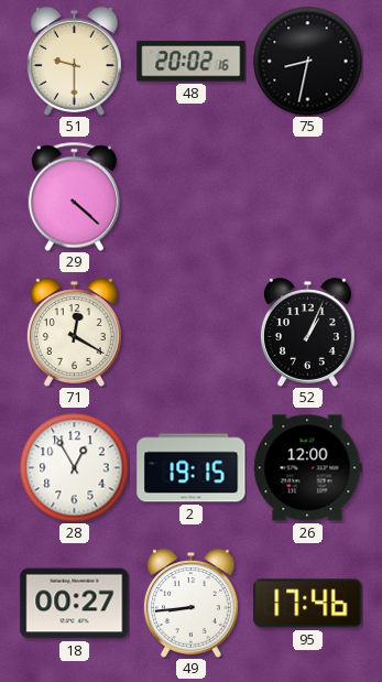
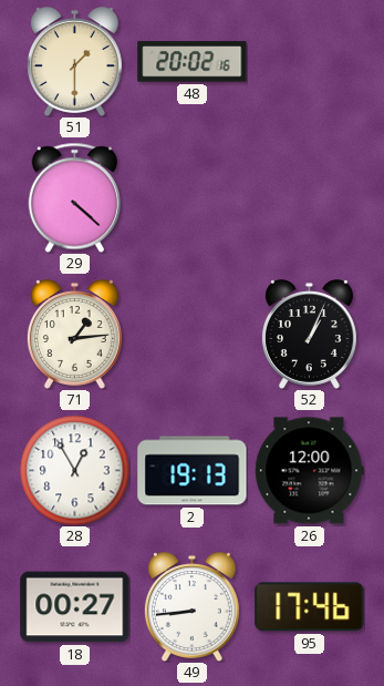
51: 9:30 -> 1:30 (74, 62)
75: 8:32 -> none (308, 62)
71: 12:20 -> 1:14 (74, 335)
2: 19:15 -> 19:13 (193, 471)
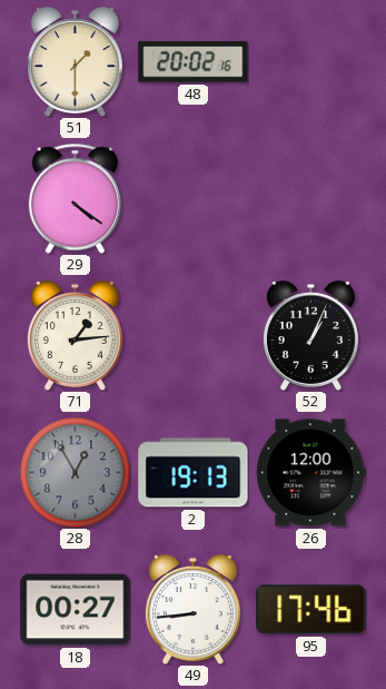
29: 4:22 -> 4:21 (75, 198)
28 dial: white -> grey (76, 473)
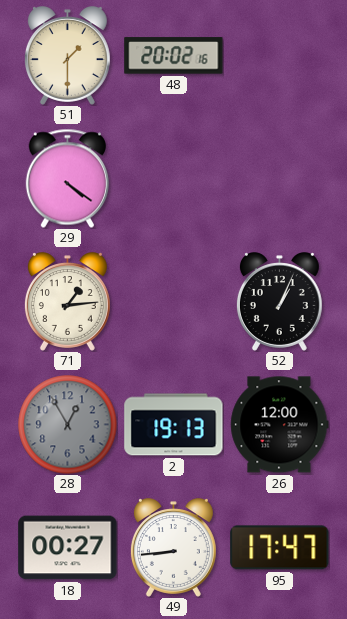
95: 17:46 -> 17:47 (280, 548)
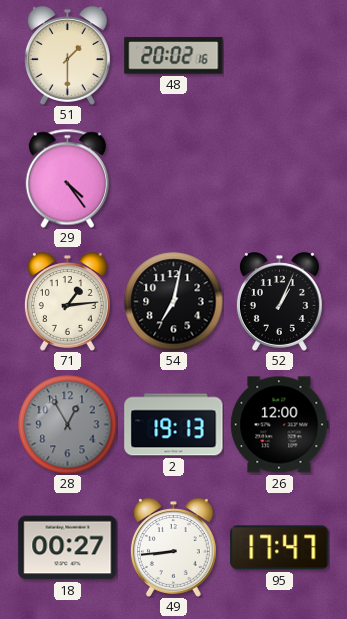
29: 4:21 -> 4:24 (67, 178)
54: none -> 7:02 (174, 302)
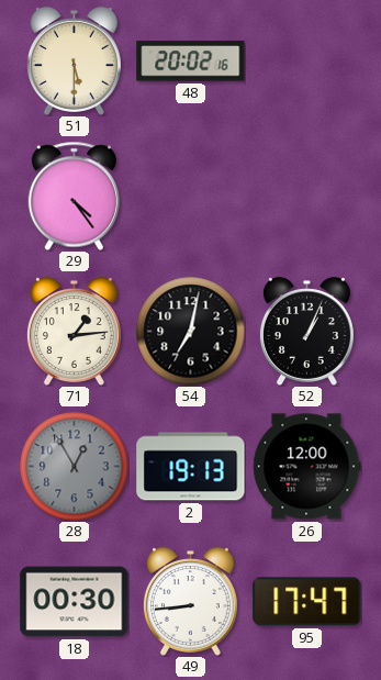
51: 1:30 -> 5:30 (74, 62)
18: 00:27 -> 00:30 (75, 602)
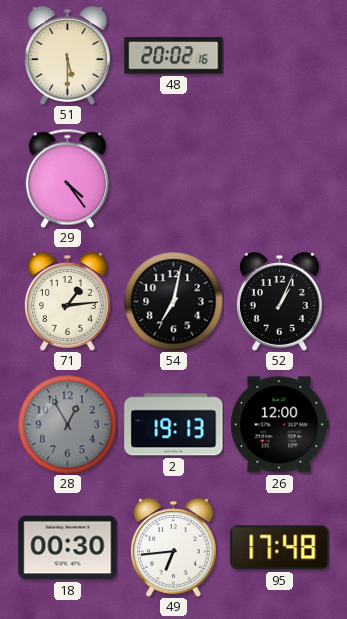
49: 8:44 -> 6:44 (173, 548)
95: 17:47 -> 17:48 (280, 548)
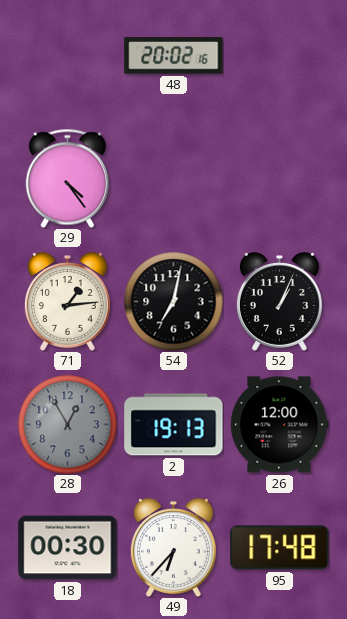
51: 5:30 -> none (67, 56)
49: 6:44 -> 6:37 (173, 548)
